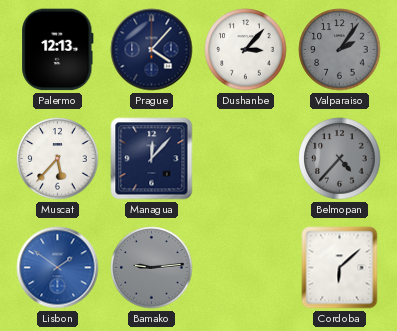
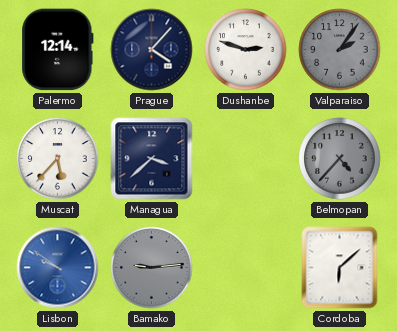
Palermo: 12:13 -> 12:14 (58, 50)
Dushanbe: 3:07 -> 2:48 (246, 50)
Managua: 12:07 -> 3:38 (152, 159)
Lisbon: 1:51 -> 9:51 (58, 268)
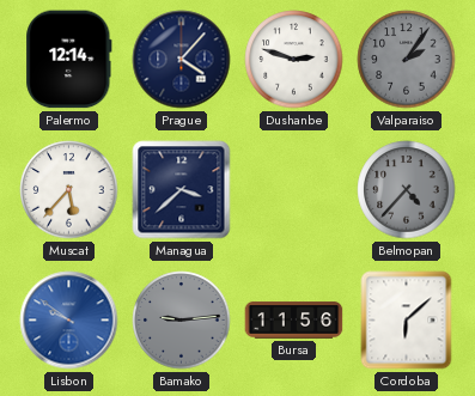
Bursa: none -> 11:56 (294, 321)
